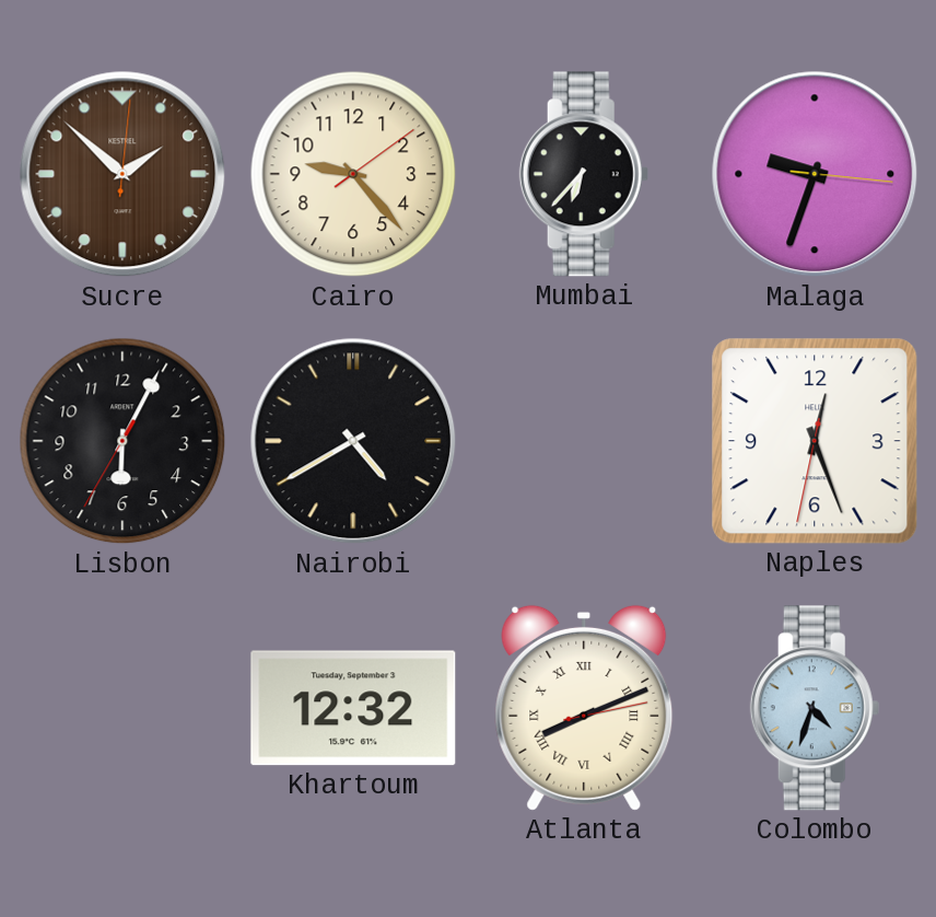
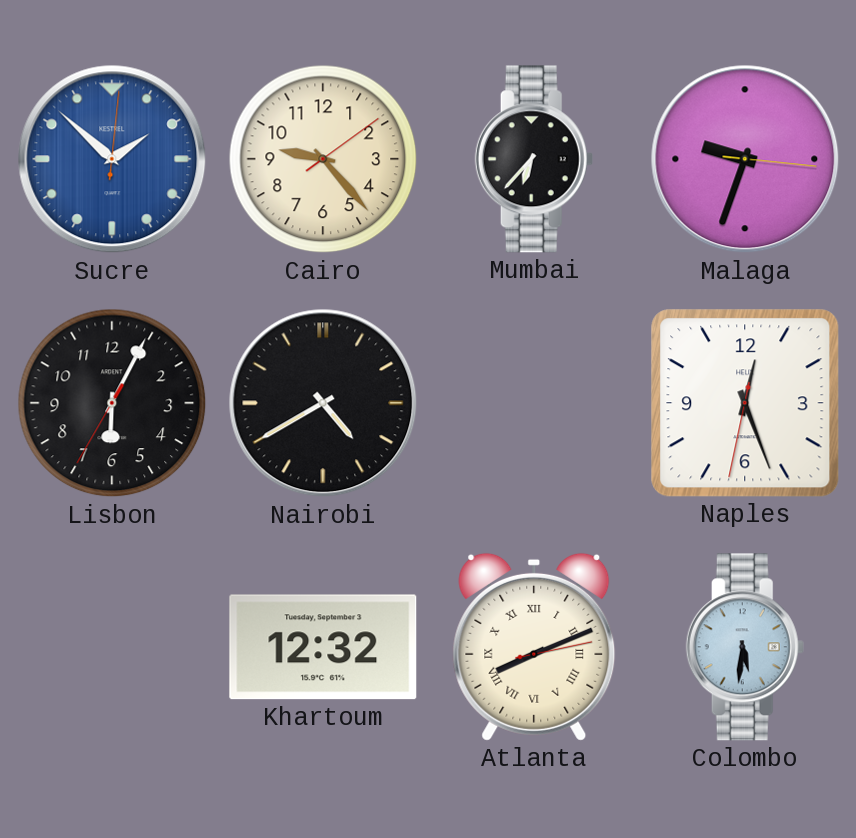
Sucre dial: brown -> blue (112, 159)
Colombo: 4:33 -> 5:31 (745, 647)
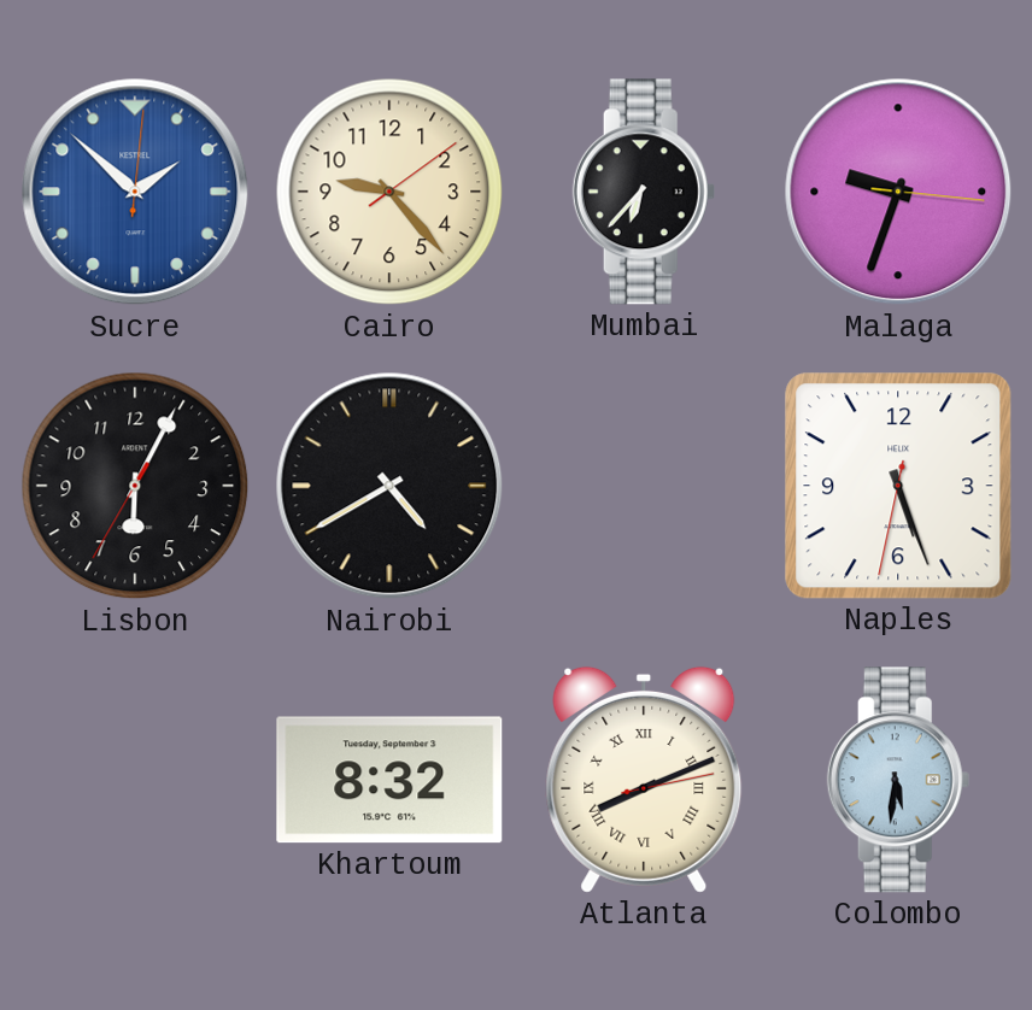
Naples: 12:26 -> 5:26 (898, 486)
Khartoum: 12:32 -> 8:32 (389, 780)
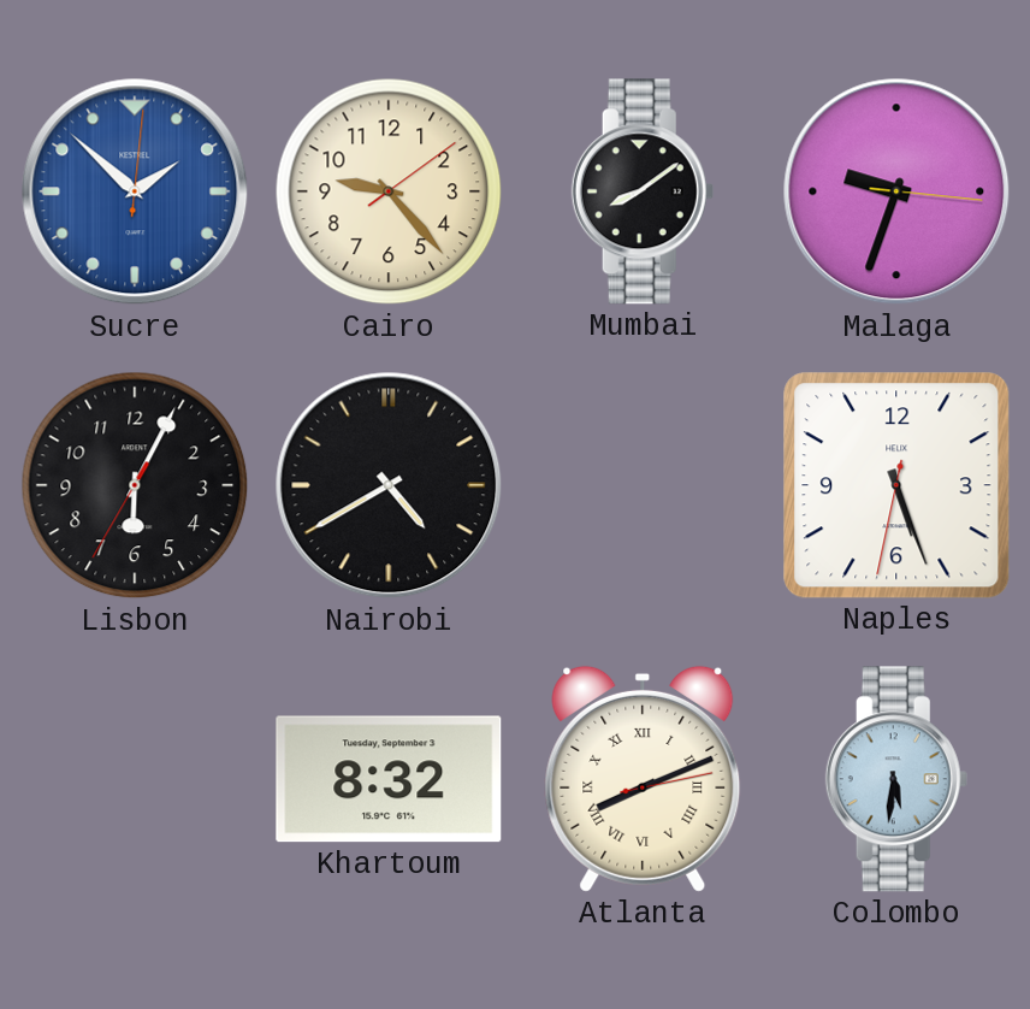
Mumbai: 6:37 -> 8:09 (643, 191)
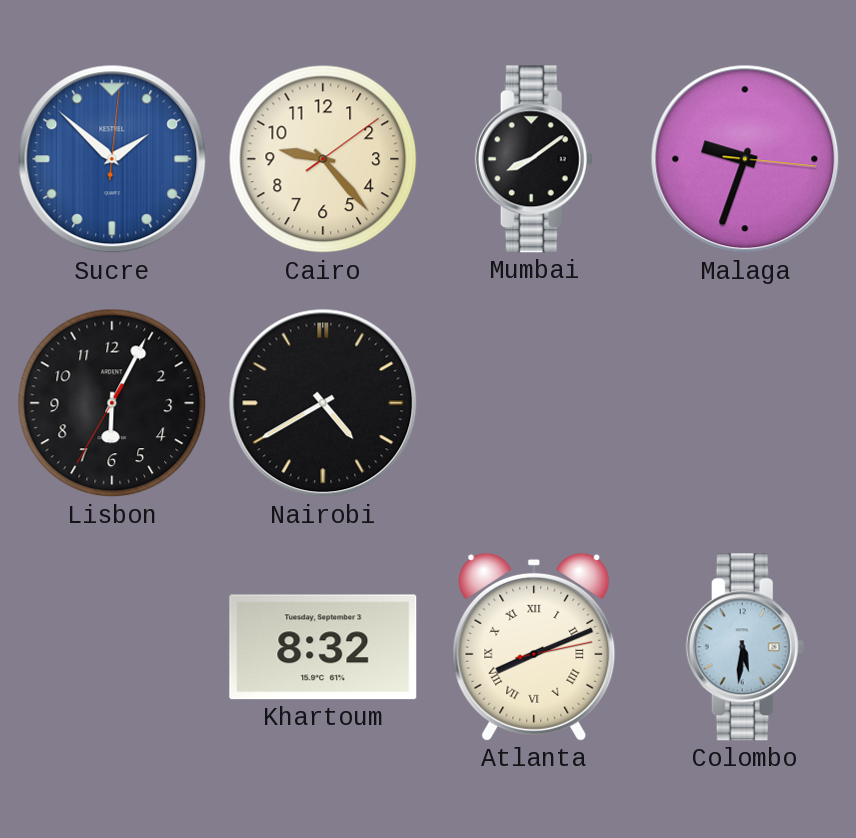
Naples: 5:26 -> none (896, 485)
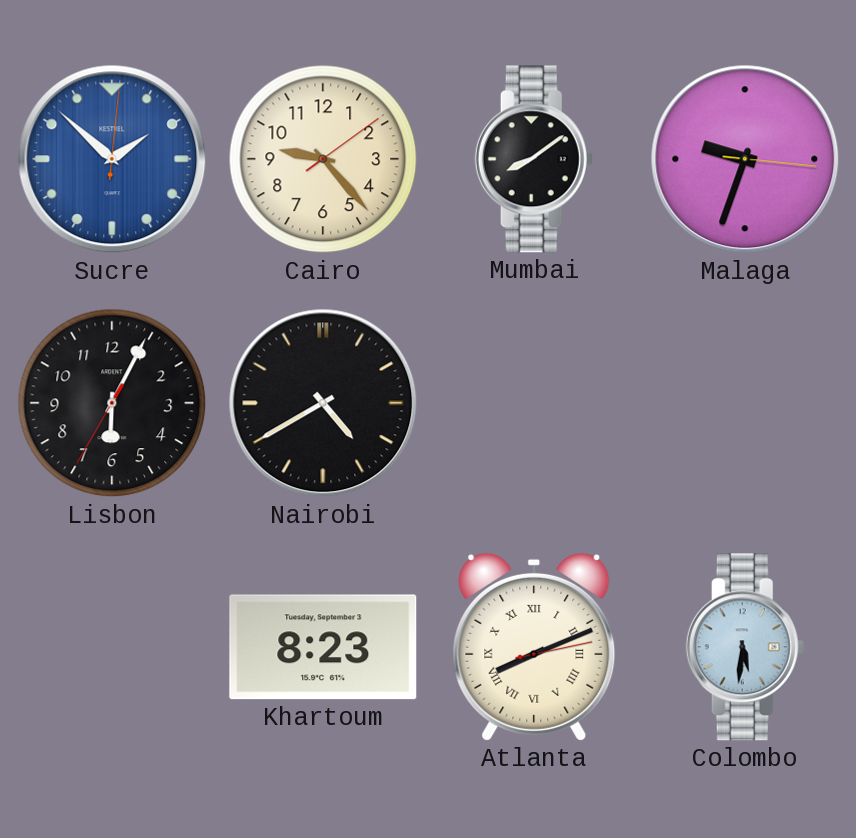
Khartoum: 8:32 -> 8:23 (323, 647)
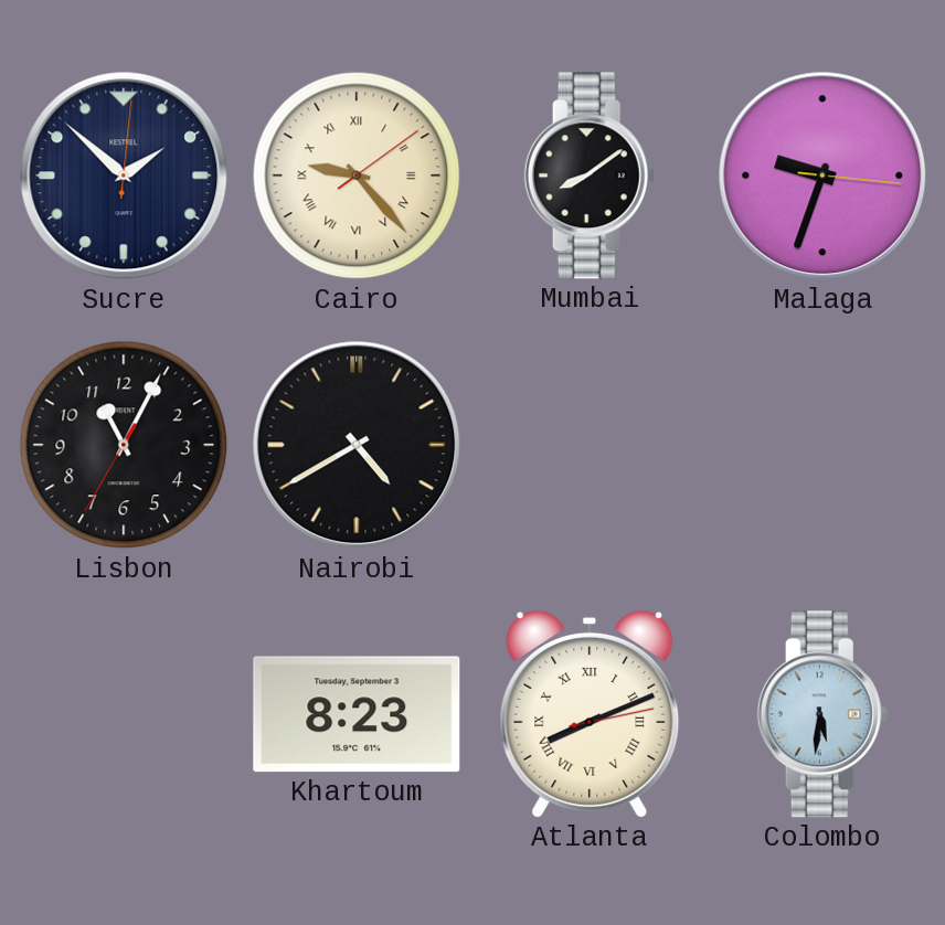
Sucre dial: blue -> navy (124, 176)
Cairo numerals: Arabic -> Roman (357, 176)
Lisbon: 6:04 -> 11:04 (124, 445)
